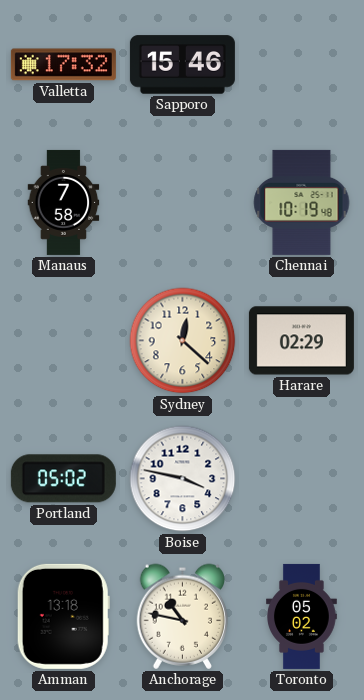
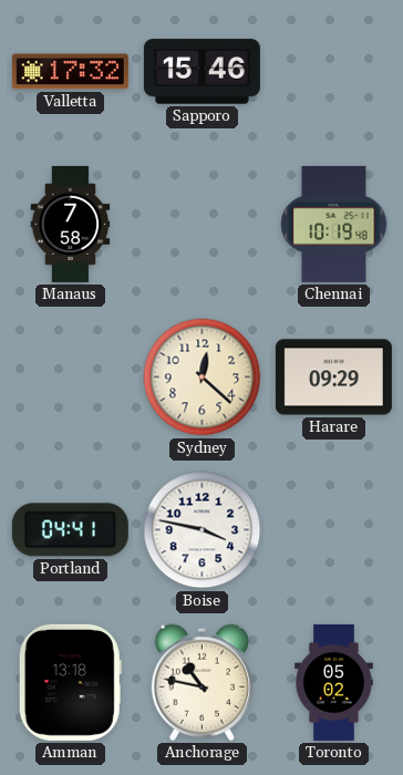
Harare: 02:29 -> 09:29 (333, 378)
Portland: 05:02 -> 04:41 (70, 530)
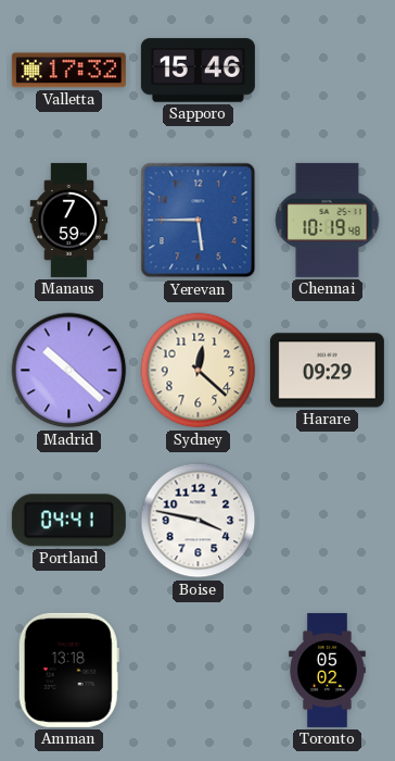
Manaus: 7:58 -> 7:59 (69, 220)
Yerevan: none -> 5:45 (199, 221)
Madrid: none -> 10:22 (69, 371)
Anchorage: 10:47 -> none (203, 682)
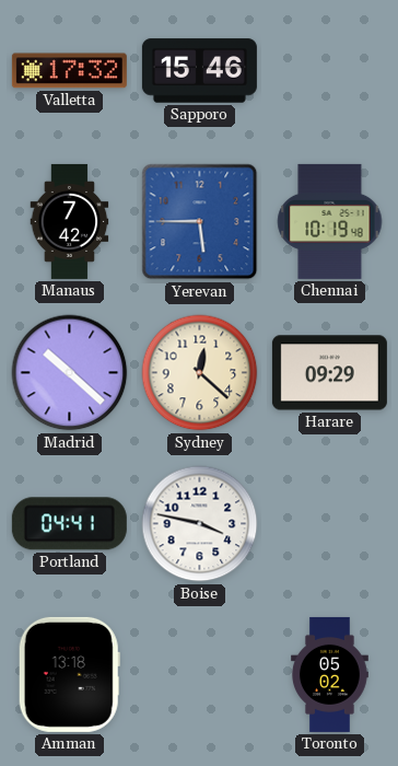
Manaus: 7:59 -> 7:42 (70, 221)
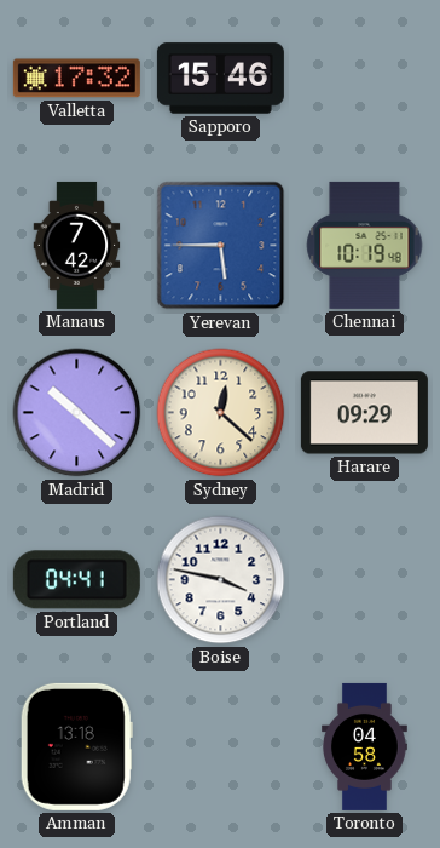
Toronto: 05:02 -> 04:58 (365, 746)
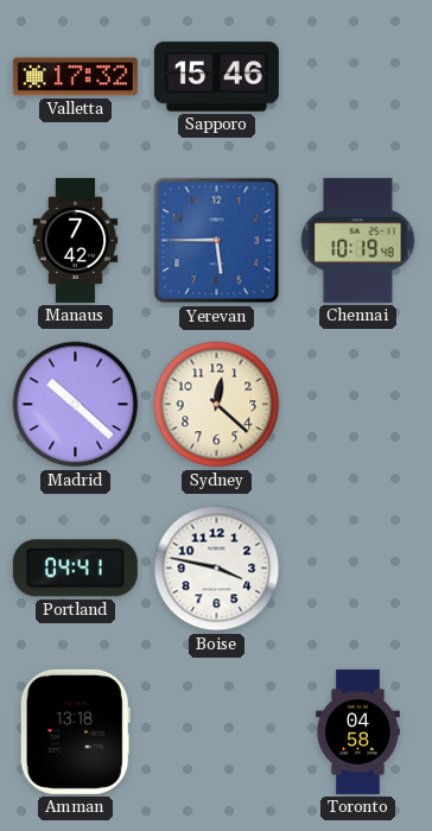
Harare: 09:29 -> none (364, 413)
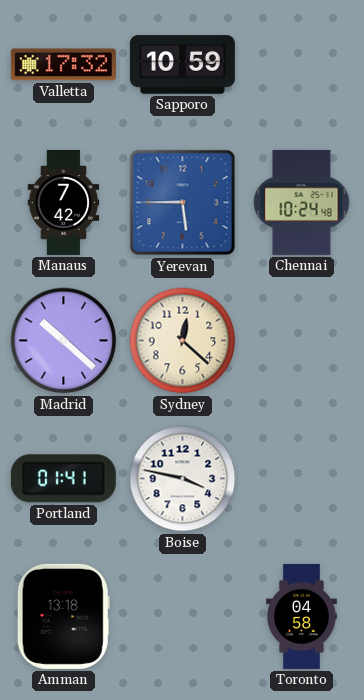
Sapporo: 15:46 -> 10:59 (182, 65)
Chennai: 10:19 -> 10:24 (302, 202)
Portland: 04:41 -> 01:41 (63, 479)
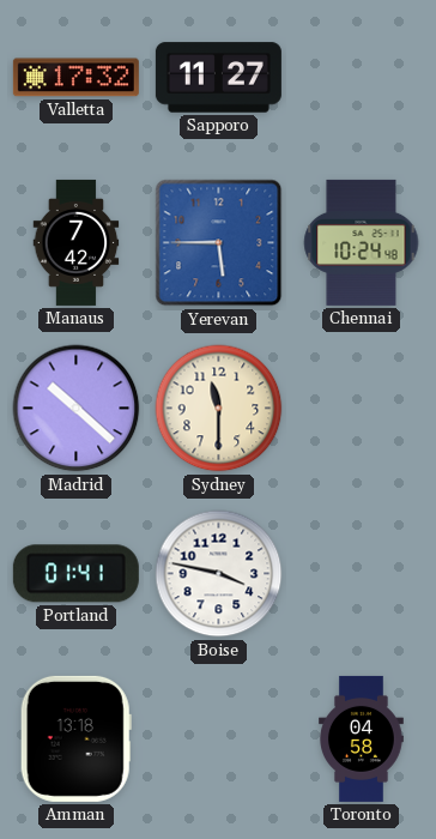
Sapporo: 10:59 -> 11:27 (218, 78)
Sydney: 12:22 -> 11:30 (219, 409)
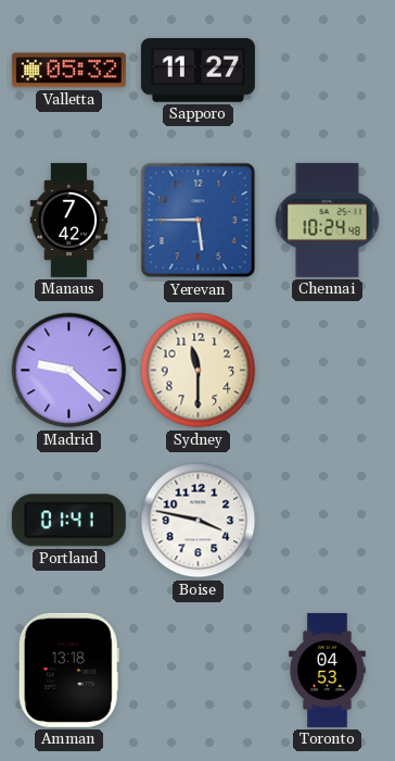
Valletta: 17:32 -> 05:32 (68, 71)
Madrid: 10:22 -> 9:22 (69, 371)
Toronto: 04:58 -> 04:53 (328, 670)
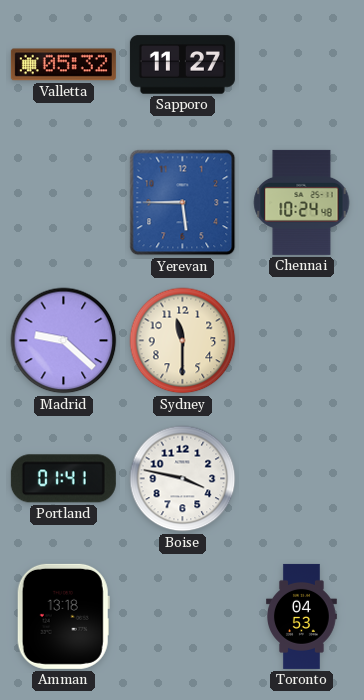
Manaus: 7:42 -> none (69, 220)
